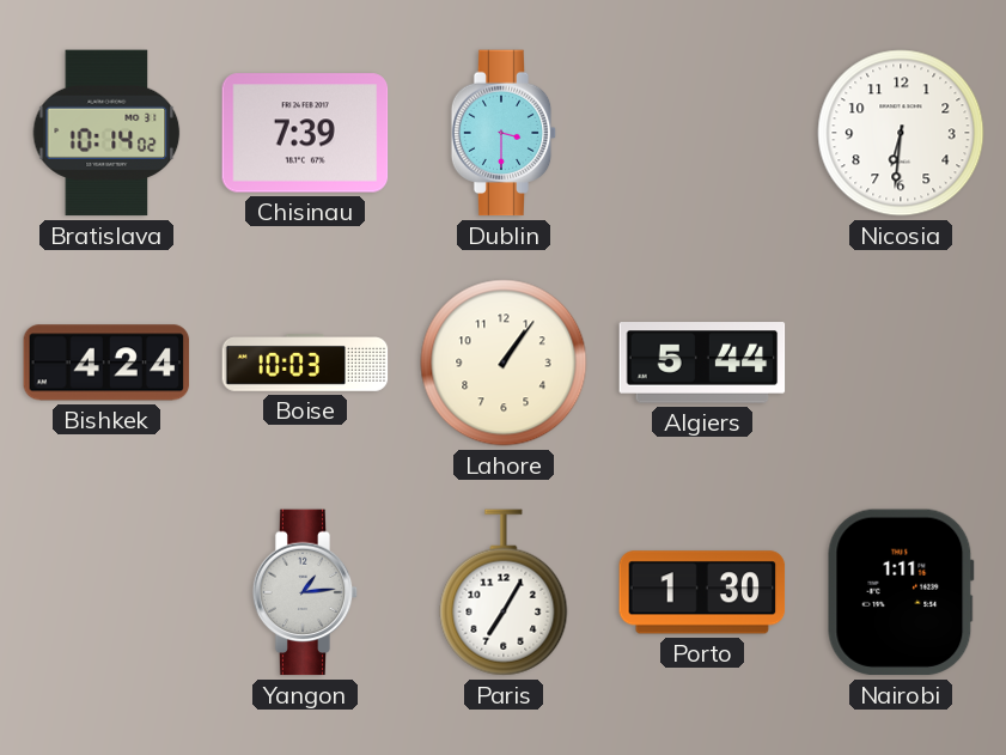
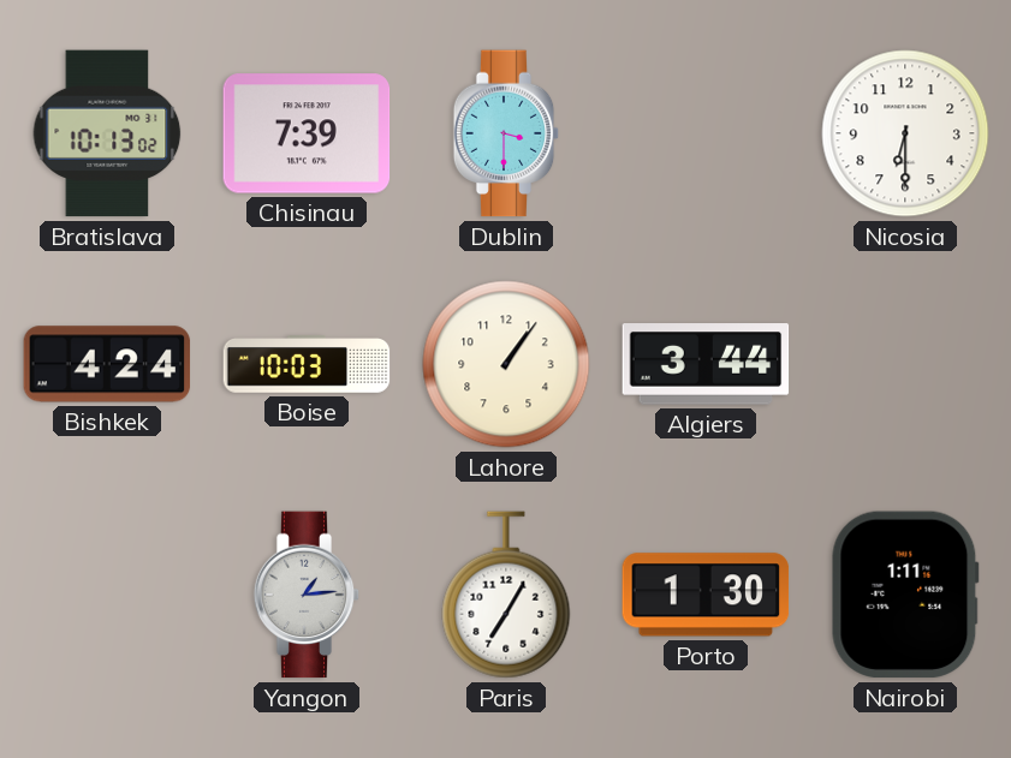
Bratislava: 10:14 -> 10:13 (107, 133)
Nicosia: 6:31 -> 6:30 (905, 133)
Algiers: 5:44 -> 3:44 (706, 364)
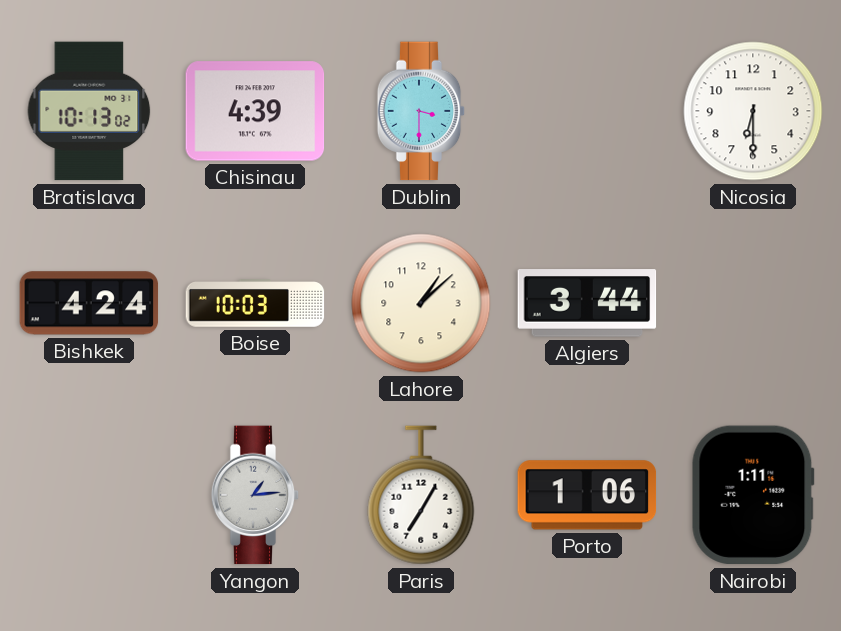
Chisinau: 7:39 -> 4:39 (255, 111)
Lahore: 1:06 -> 1:08 (421, 303)
Porto: 1:30 -> 1:06 (587, 495)
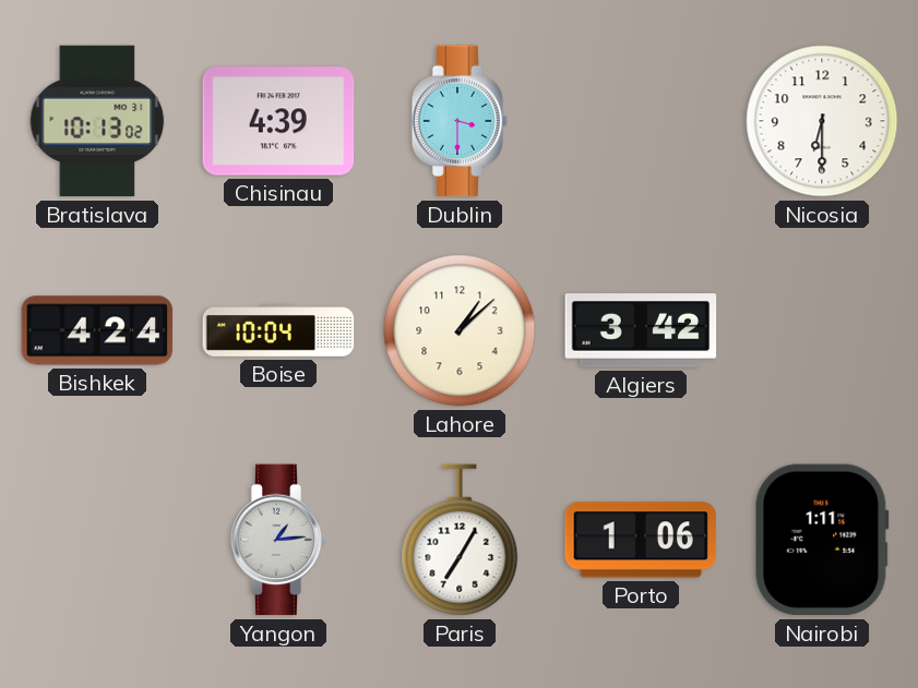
Boise: 10:03 -> 10:04 (278, 330)
Algiers: 3:44 -> 3:42 (641, 330)
